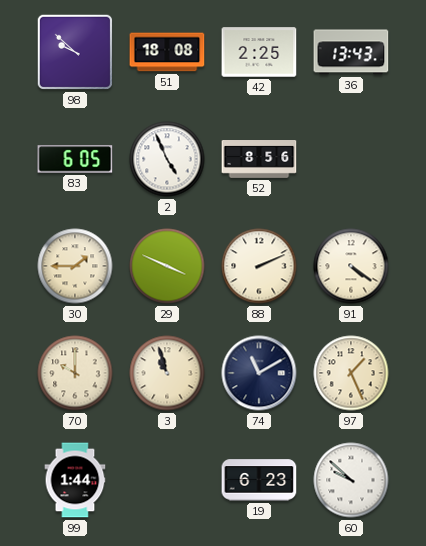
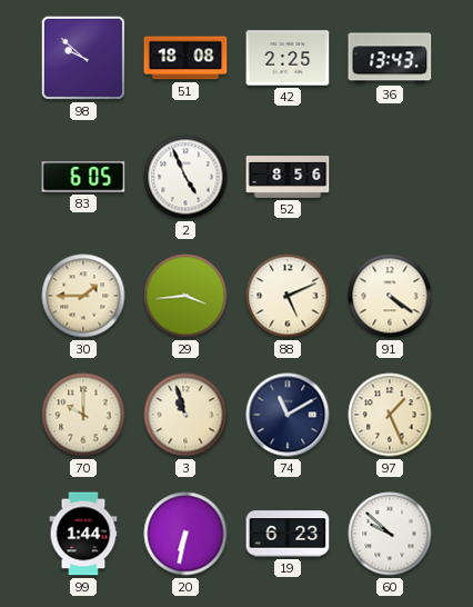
29: 3:49 -> 3:44 (185, 296)
88: 2:11 -> 5:11 (288, 296)
20: none -> 6:32 (185, 534)
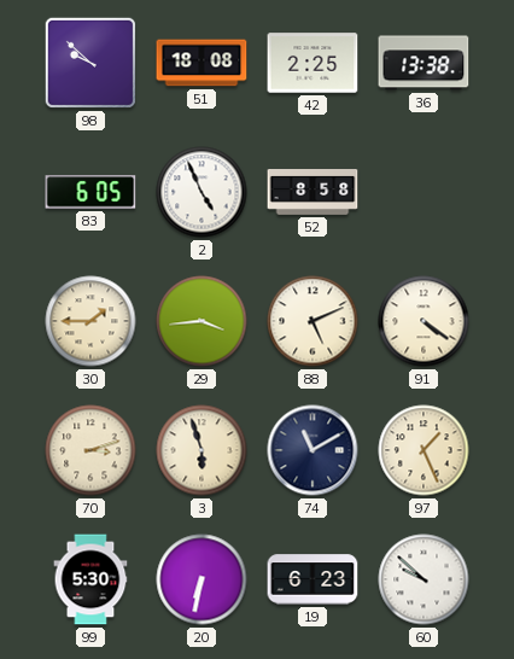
36: 13:43 -> 13:38 (424, 63)
52: 8:56 -> 8:58 (313, 193)
70: 10:00 -> 3:12 (90, 450)
3: 10:57 -> 5:57 (201, 450)
99: 1:44 -> 5:30 (90, 579)
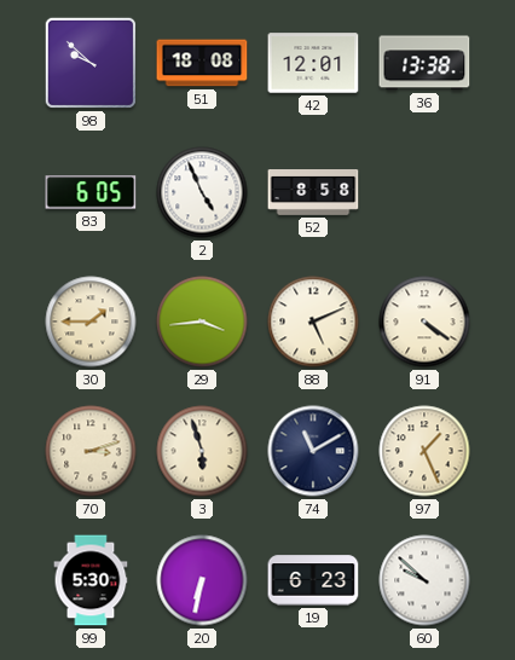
42: 2:25 -> 12:01 (313, 63)
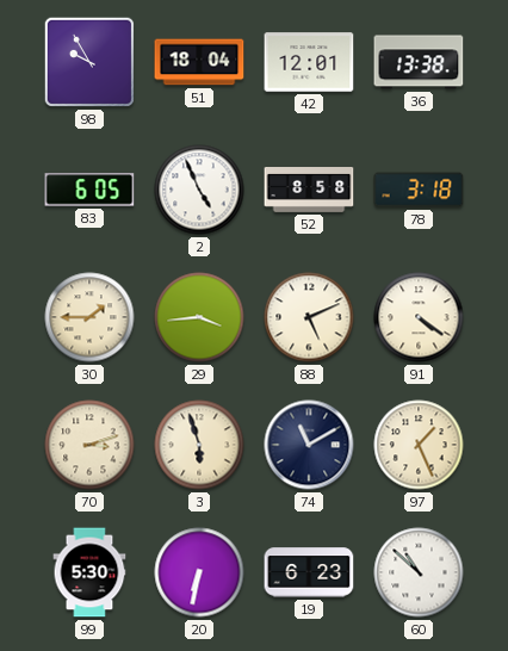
98: 9:52 -> 9:55 (89, 62)
51: 18:08 -> 18:04 (199, 62)
78: none -> 3:18 (419, 190)
60: 9:52 -> 10:52 (419, 572)
